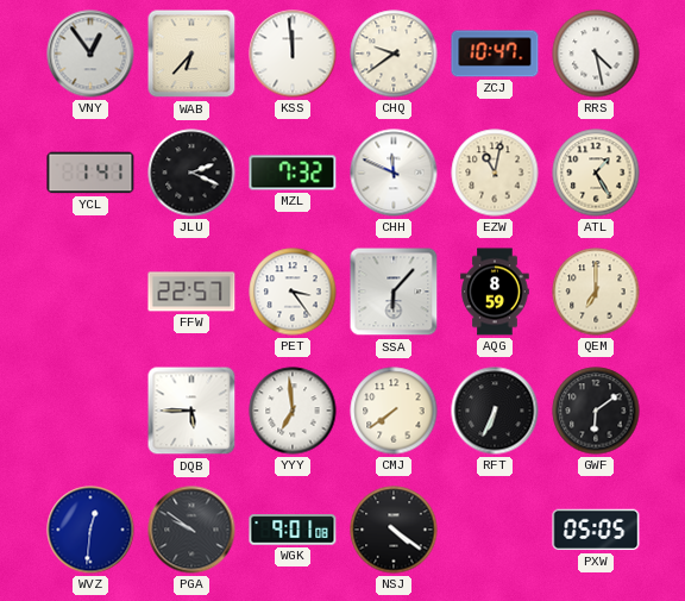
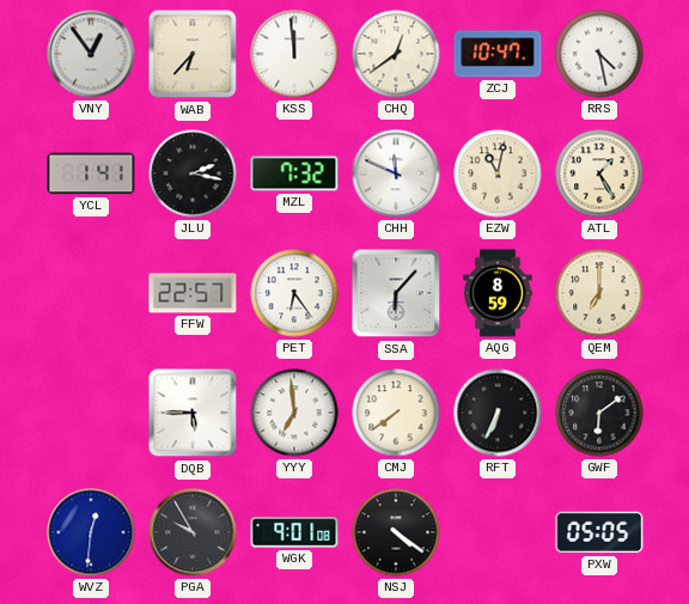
CHQ: 9:39 -> 12:39 (396, 54)
JLU: 2:19 -> 2:17 (193, 173)
PET: 3:24 -> 6:24 (294, 293)
PGA: 9:51 -> 9:55 (193, 532)
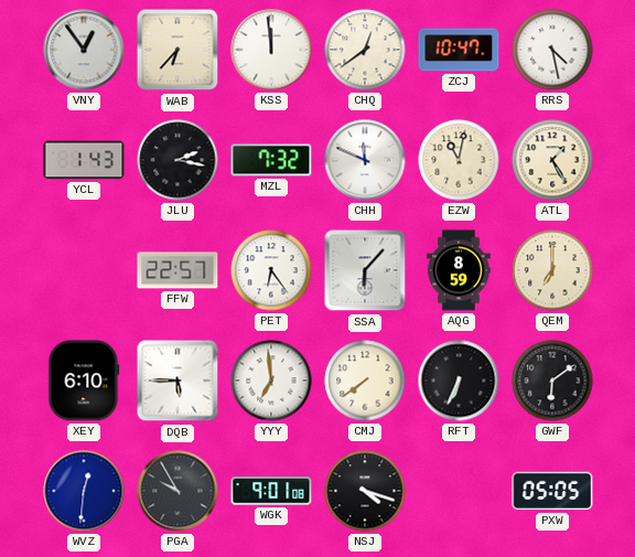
YCL: 1:41 -> 1:43 (84, 160)
XEY: none -> 6:10 (84, 381)
NSJ: 4:21 -> 4:18 (365, 491)
